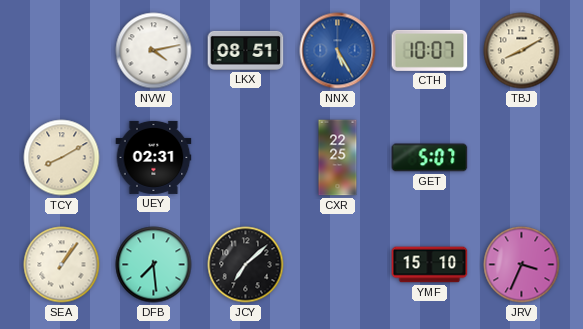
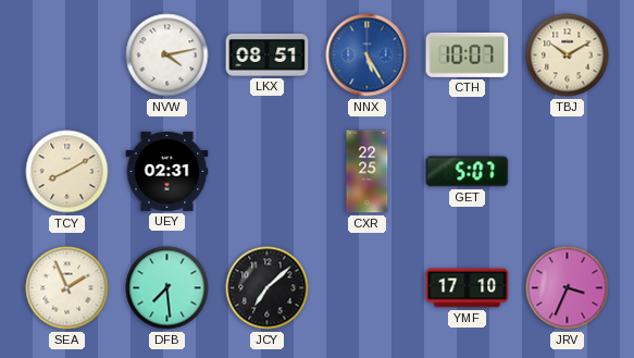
TBJ: 8:10 -> 10:10 (568, 55)
SEA: 1:06 -> 1:56 (67, 288)
YMF: 15:10 -> 17:10 (468, 288)
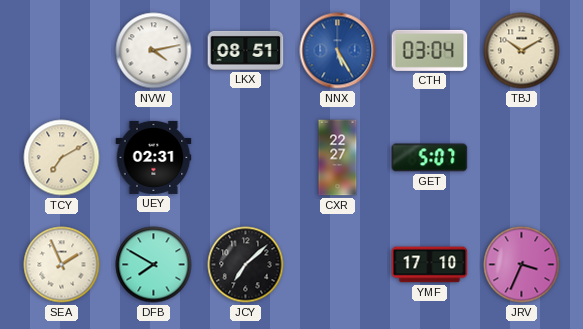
CTH: 10:07 -> 03:04 (430, 50)
TCY: 8:10 -> 7:10 (62, 158)
CXR: 22:25 -> 22:27 (338, 158)
DFB: 7:29 -> 7:50 (154, 265)
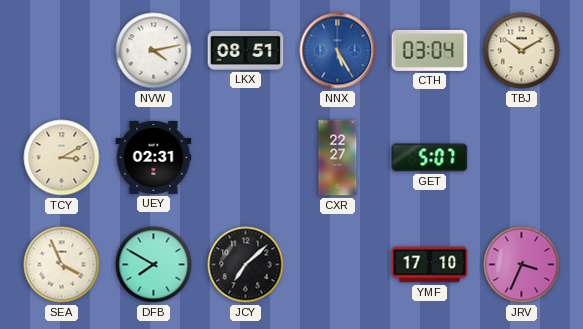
TCY: 7:10 -> 3:10 (62, 158)
SEA: 1:56 -> 3:56 (62, 265)
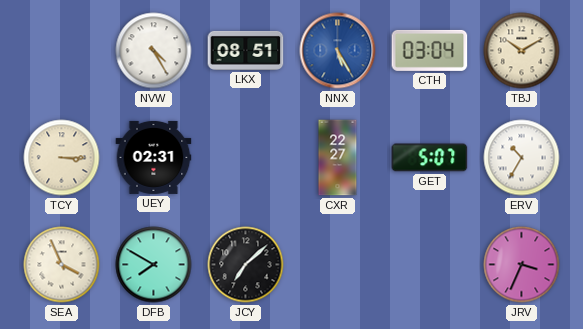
NVW: 4:13 -> 4:25 (154, 51)
TCY: 3:10 -> 3:15 (62, 158)
ERV: none -> 10:35 (522, 158)
YMF: 17:10 -> none (430, 265)
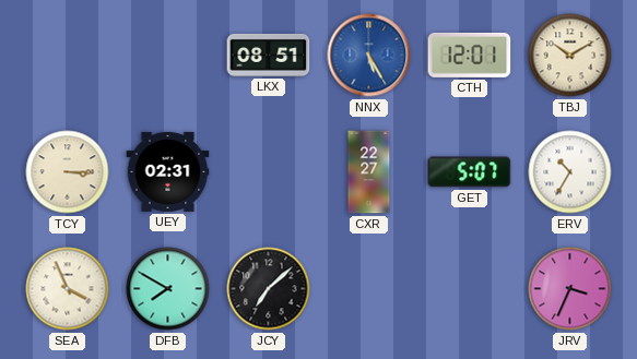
NVW: 4:25 -> none (154, 51)
CTH: 03:04 -> 12:01 (470, 55)
